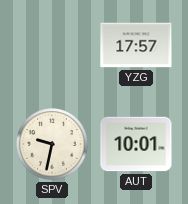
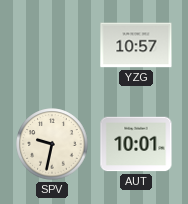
YZG: 17:57 -> 10:57 (136, 45)
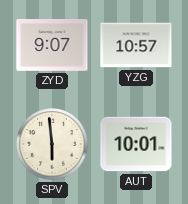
ZYD: none -> 9:07 (52, 46)
SPV: 9:32 -> 5:59 (52, 144)
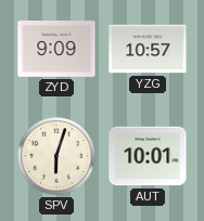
ZYD: 9:07 -> 9:09 (56, 50)
SPV: 5:59 -> 6:03 (56, 156)
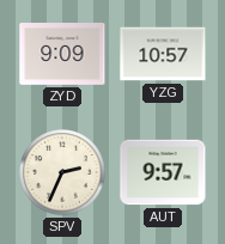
SPV: 6:03 -> 2:34 (62, 172)
AUT: 10:01 -> 9:57 (163, 172)
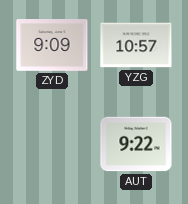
SPV: 2:34 -> none (62, 172)
AUT: 9:57 -> 9:22 (136, 144)
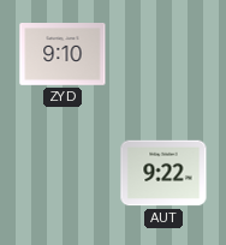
ZYD: 9:09 -> 9:10 (63, 55)
YZG: 10:57 -> none (136, 45)
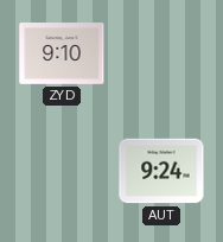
AUT: 9:22 -> 9:24 (161, 171)
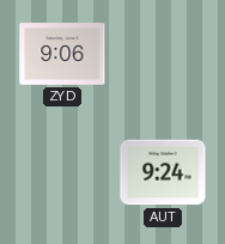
ZYD: 9:10 -> 9:06 (62, 55)
